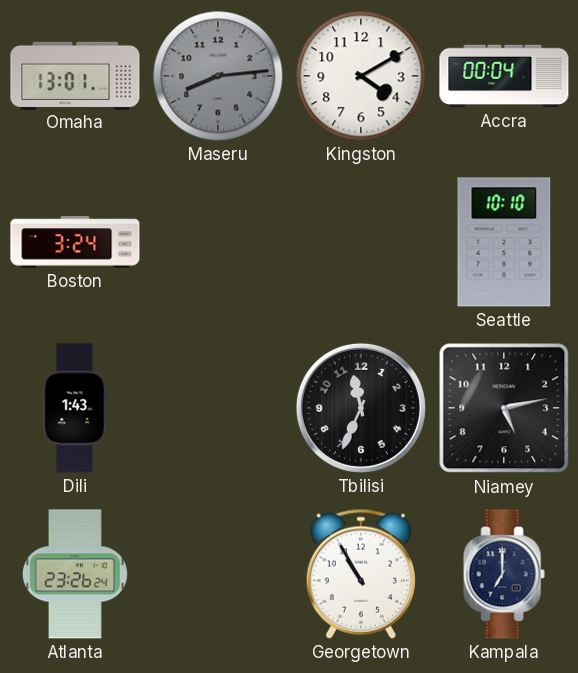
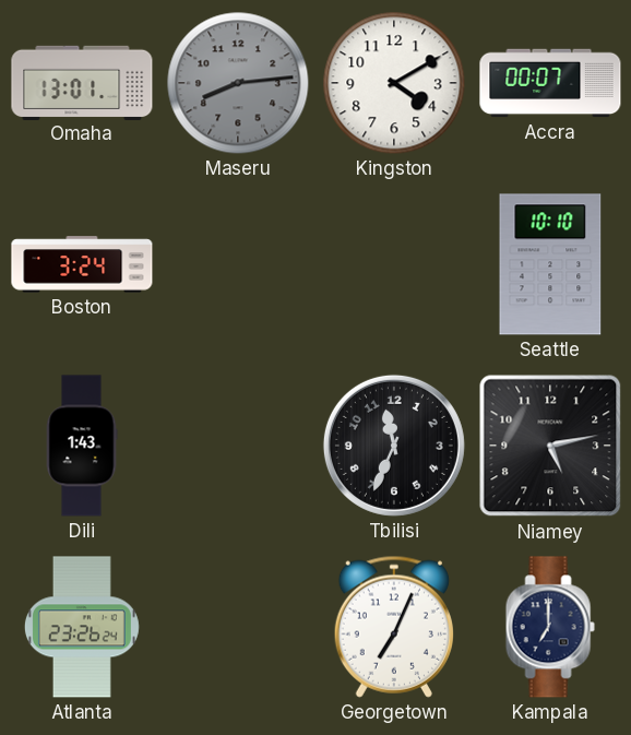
Accra: 00:04 -> 00:07 (550, 83)
Georgetown: 10:55 -> 7:04 (394, 627)
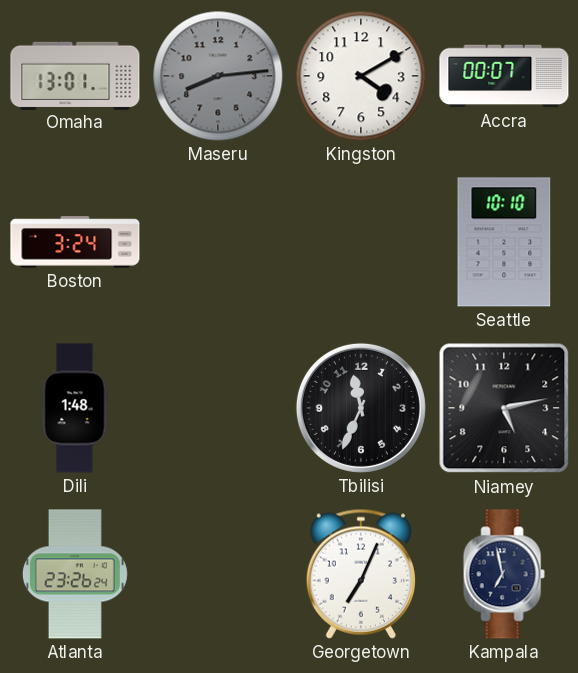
Dili: 1:43 -> 1:48 (75, 408)
Kampala: 7:00 -> 6:58 (504, 574)
